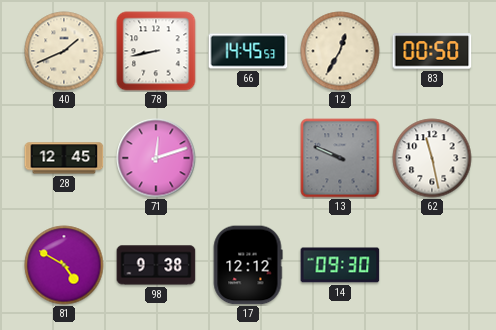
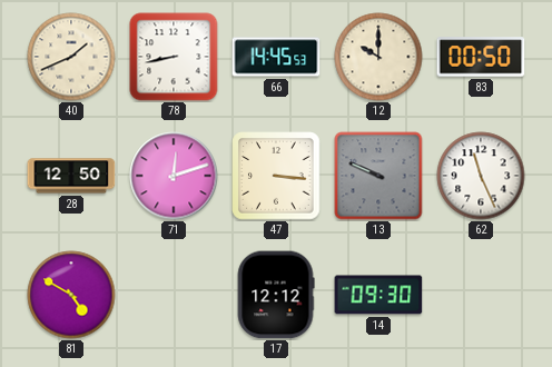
12: 12:35 -> 10:00 (378, 57)
28: 12:45 -> 12:50 (71, 176)
47: none -> 3:16 (276, 176)
62: 11:28 -> 11:26 (481, 176)
98: 9:38 -> none (156, 265)
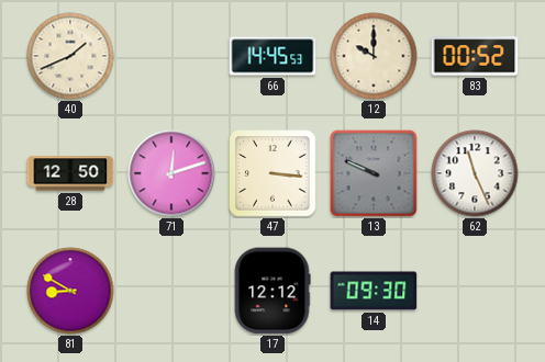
78: 8:43 -> none (174, 57)
83: 00:50 -> 00:52 (475, 56)
81: 4:50 -> 8:50 (70, 291)
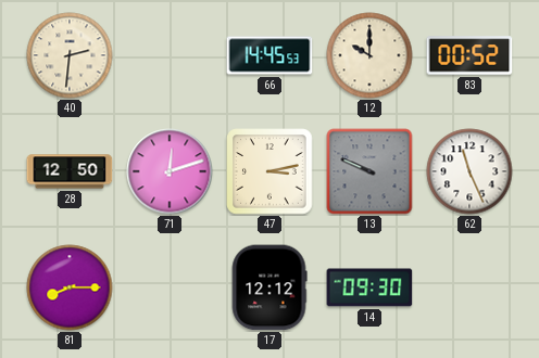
40: 1:41 -> 2:31 (70, 55)
47: 3:16 -> 3:13 (269, 171)
81: 8:50 -> 8:15 (70, 287)
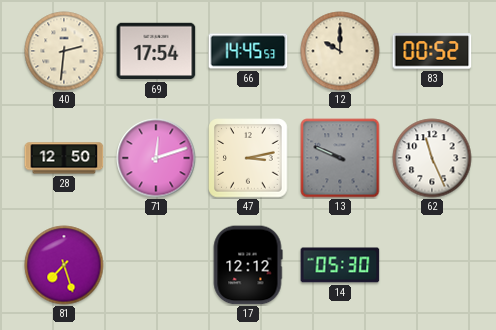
69: none -> 17:54 (156, 51)
81: 8:15 -> 7:27 (64, 265)
14: 09:30 -> 05:30 (340, 265)
